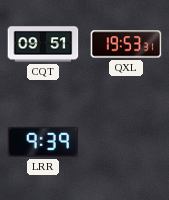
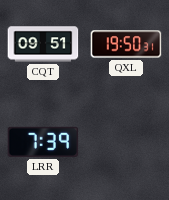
QXL: 19:53 -> 19:50 (126, 44)
LRR: 9:39 -> 7:39 (43, 142)
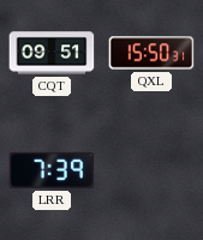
QXL: 19:50 -> 15:50 (151, 53)
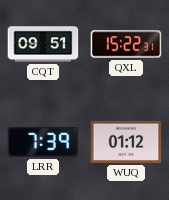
QXL: 15:50 -> 15:22 (126, 44)
WUQ: none -> 01:12 (126, 142)
